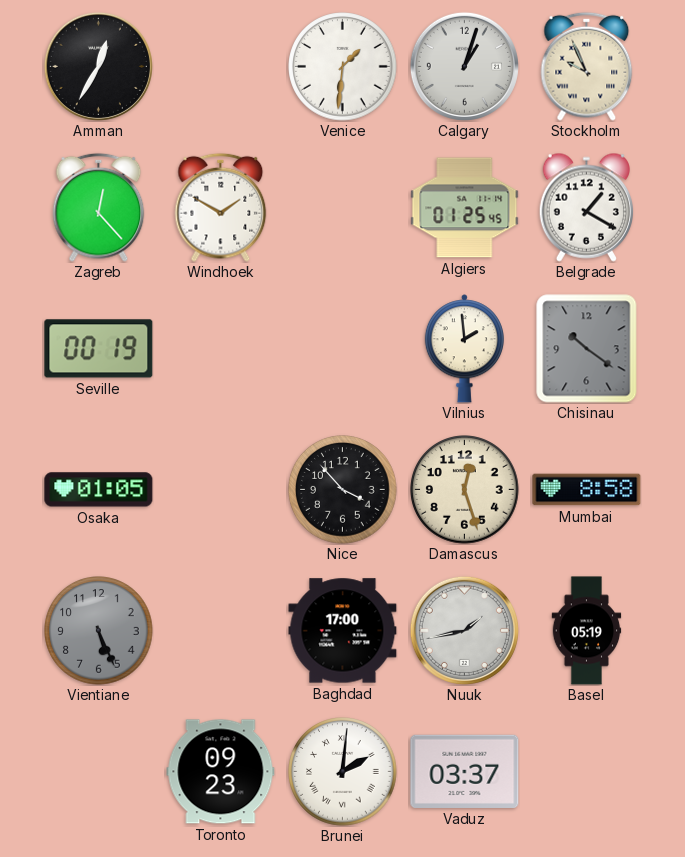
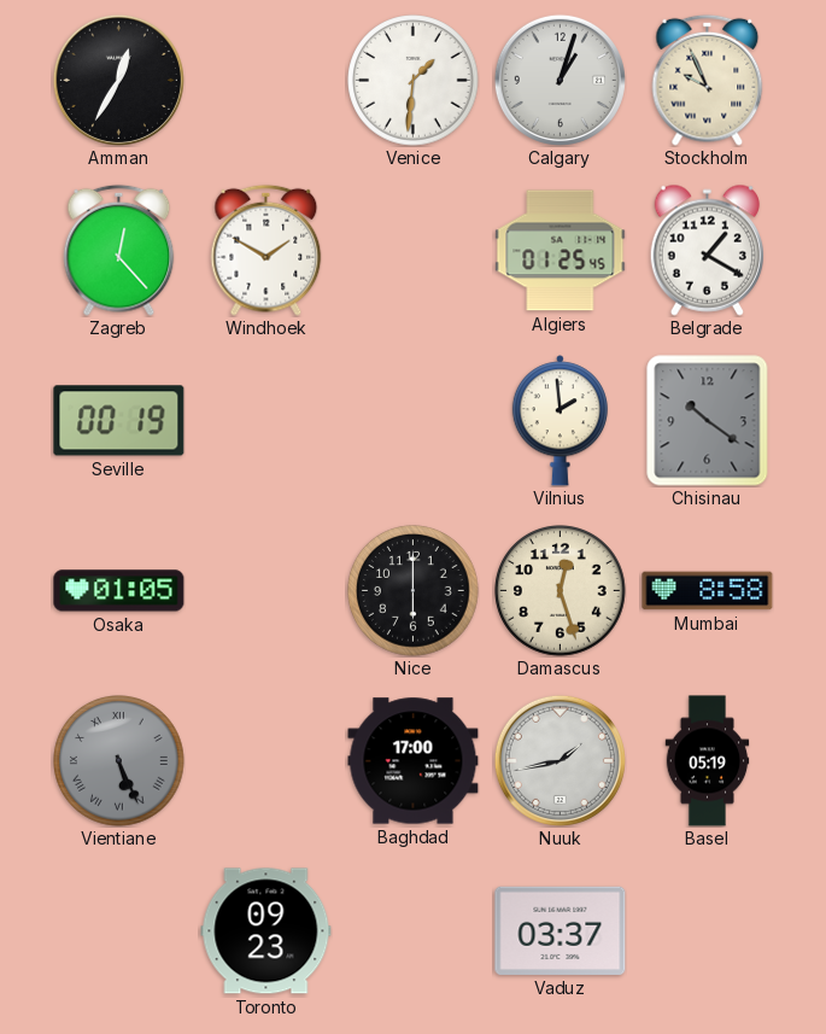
Nice: 3:53 -> 6:00 (414, 591)
Vientiane numerals: Arabic -> Roman (119, 761)
Brunei: 2:01 -> none (343, 772)
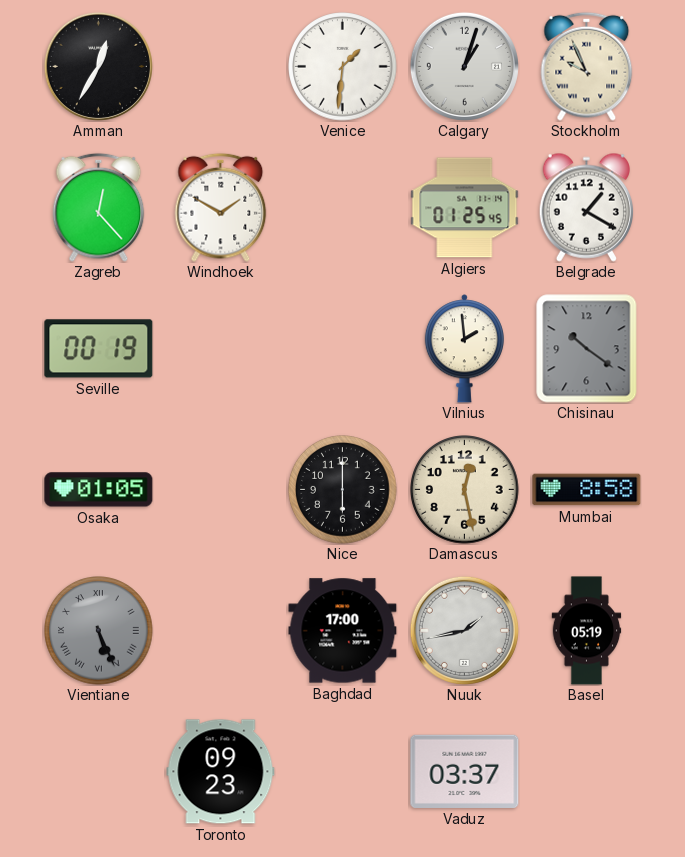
Damascus: 12:27 -> 12:28 (465, 490)
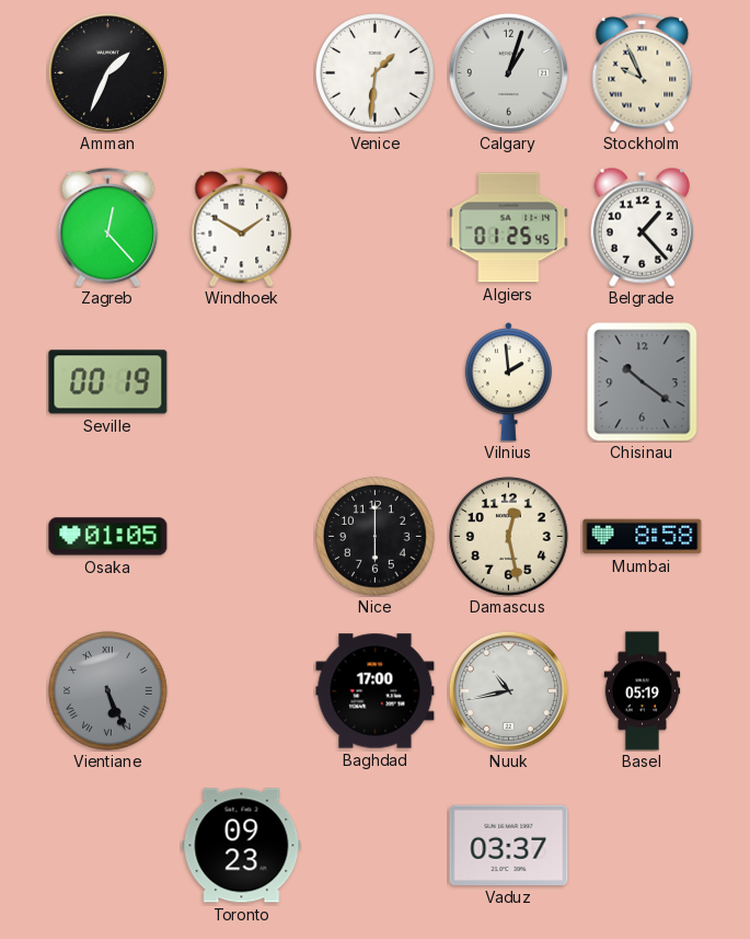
Amman: 12:35 -> 1:34 (107, 72)
Belgrade: 1:20 -> 1:23 (642, 227)
Nuuk: 1:43 -> 10:43 (508, 690)
